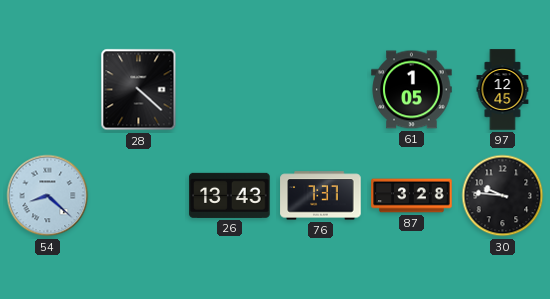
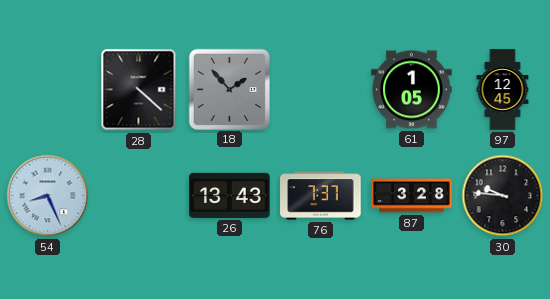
18: none -> 1:53 (229, 89)
54: 8:22 -> 8:26 (48, 196)
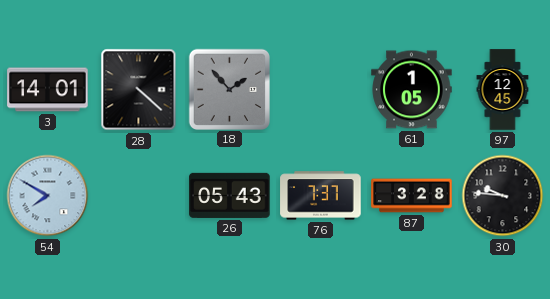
3: none -> 14:01 (48, 90)
54: 8:26 -> 7:50 (48, 196)
26: 13:43 -> 05:43 (230, 195)
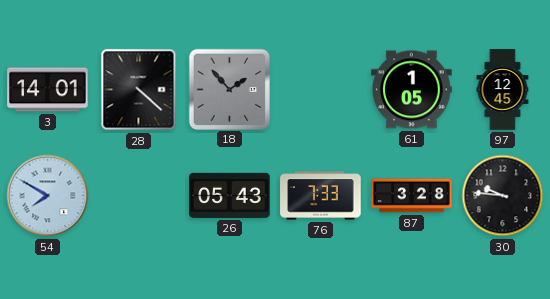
76: 7:37 -> 7:33 (321, 196)
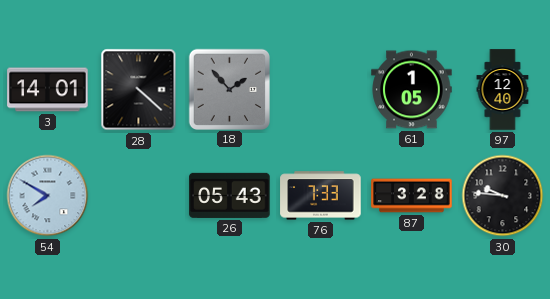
97: 12:45 -> 12:40 (503, 90)
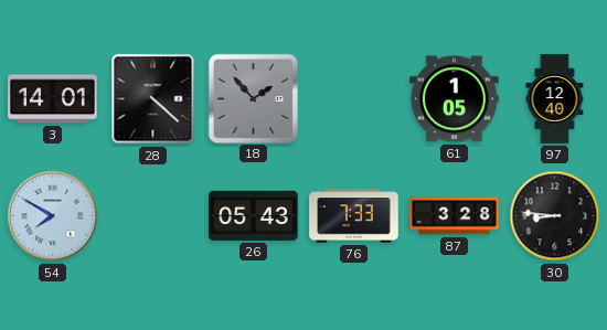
30: 9:46 -> 8:46 (555, 216)
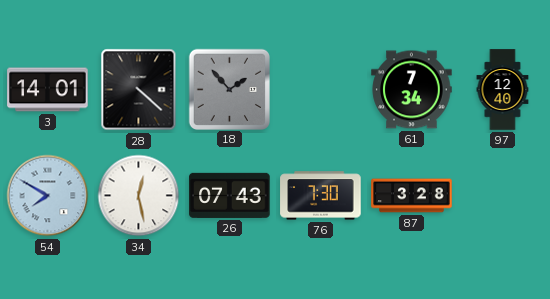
61: 1:05 -> 7:34 (412, 90)
34: none -> 12:28 (139, 196)
26: 05:43 -> 07:43 (230, 195)
76: 7:33 -> 7:30 (321, 196)
30: 8:46 -> none (555, 216)
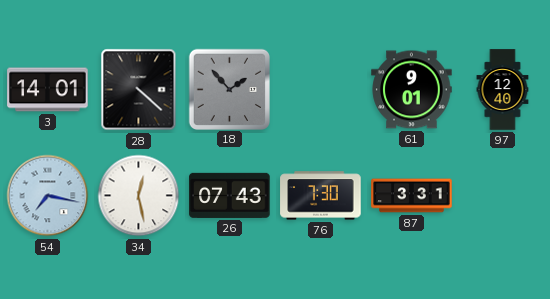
61: 7:34 -> 9:01 (412, 90)
54: 7:50 -> 7:17 (48, 196)
87: 3:28 -> 3:31 (412, 196)
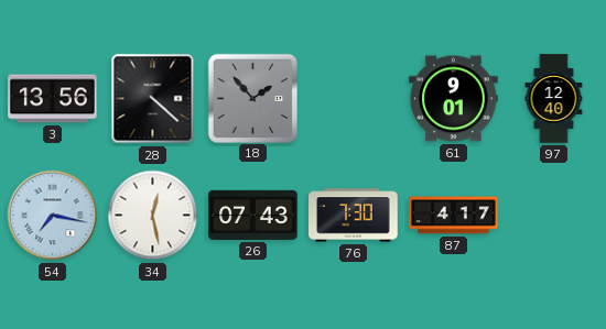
3: 14:01 -> 13:56 (53, 99)
87: 3:31 -> 4:17 (454, 216)
